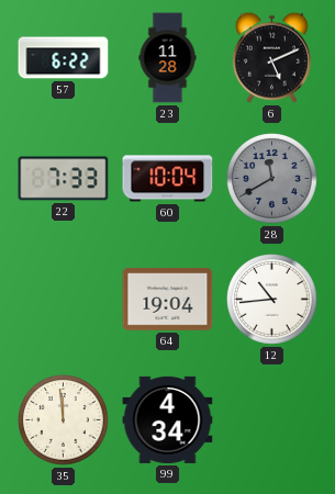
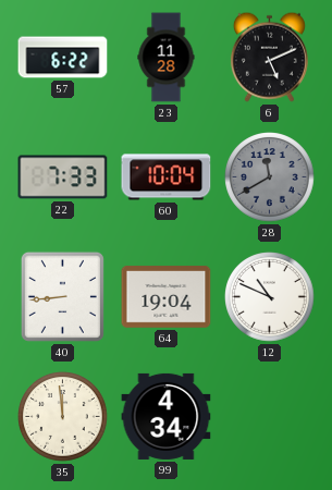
40: none -> 8:44 (62, 296)
12: 10:44 -> 10:49 (270, 297)
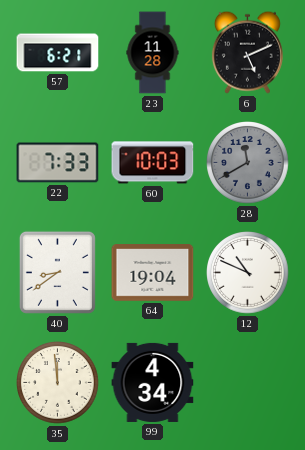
57: 6:22 -> 6:21 (58, 53)
60: 10:04 -> 10:03 (153, 163)
40: 8:44 -> 8:39 (57, 272)
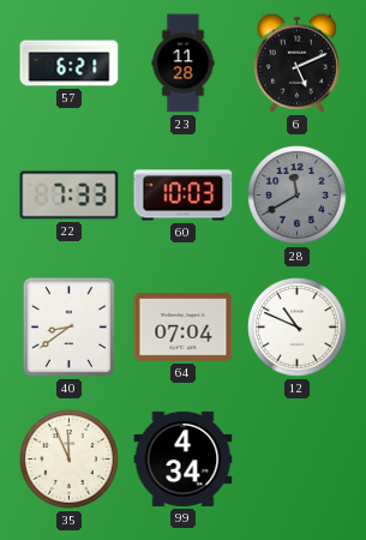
64: 19:04 -> 07:04 (184, 328)
35: 11:59 -> 11:56 (70, 460)
